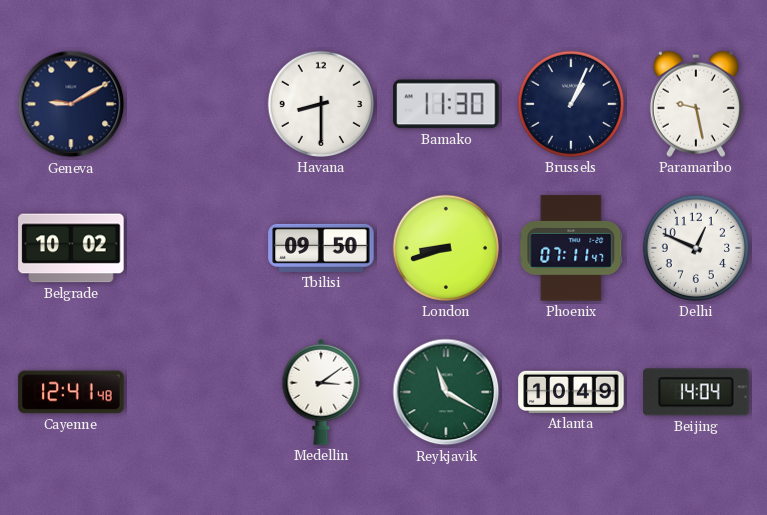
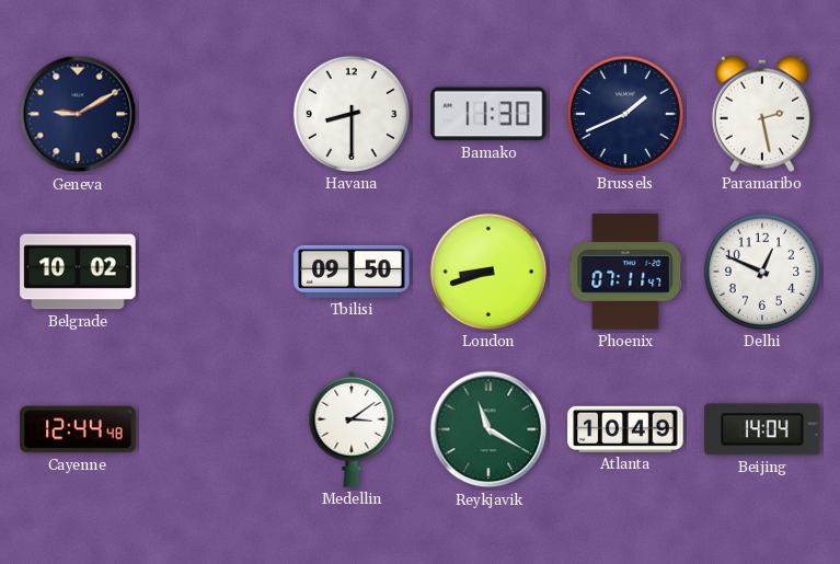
Brussels: 1:04 -> 1:41 (625, 114)
Paramaribo: 9:28 -> 2:28 (762, 114)
Cayenne: 12:41 -> 12:44 (78, 429)
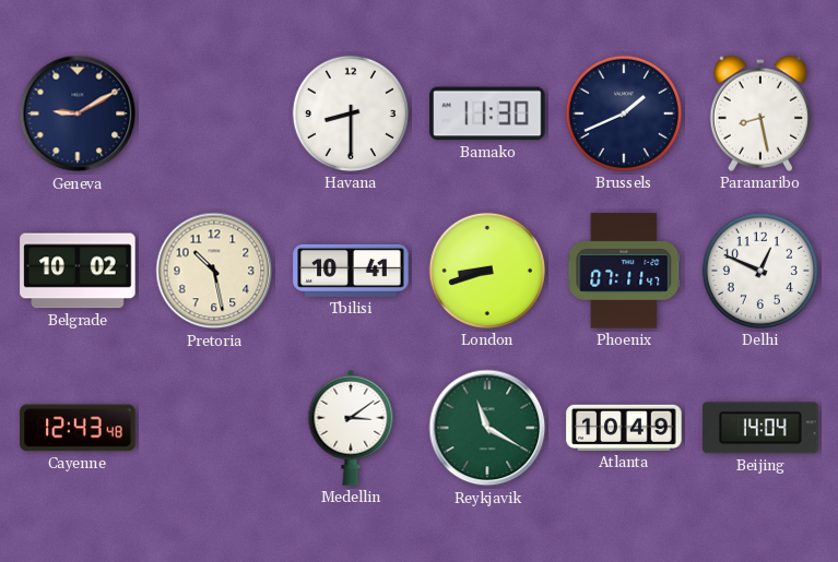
Paramaribo: 2:28 -> 8:28 (760, 113)
Pretoria: none -> 10:28 (214, 271)
Tbilisi: 09:50 -> 10:41 (351, 271)
Cayenne: 12:44 -> 12:43 (78, 428)
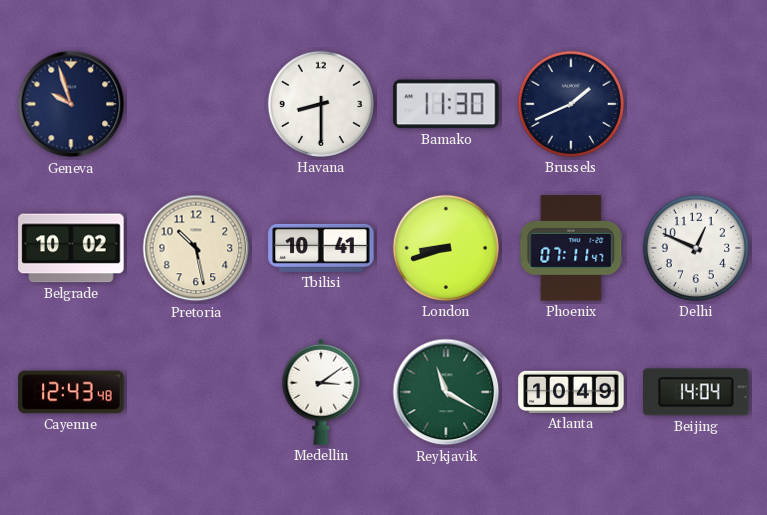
Geneva: 9:10 -> 9:57 (71, 104)
Paramaribo: 8:28 -> none (760, 113)
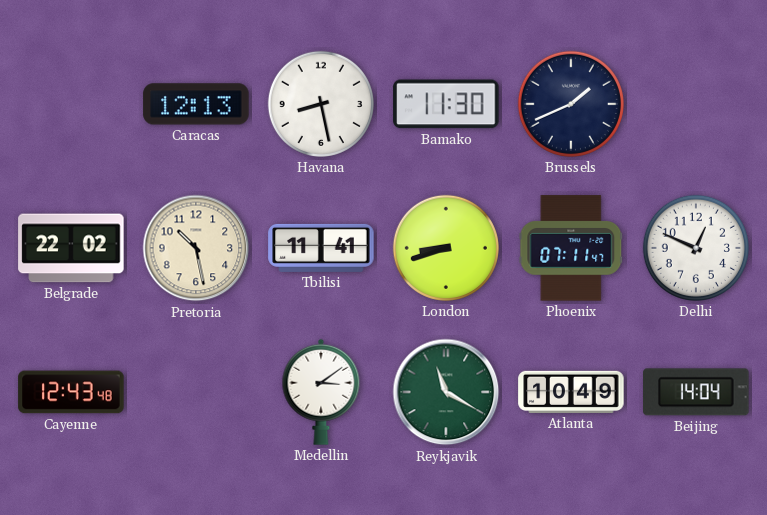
Geneva: 9:57 -> none (71, 104)
Caracas: none -> 12:13 (196, 104)
Havana: 8:30 -> 8:28 (321, 104)
Belgrade: 10:02 -> 22:02 (71, 248)
Tbilisi: 10:41 -> 11:41 (321, 248)
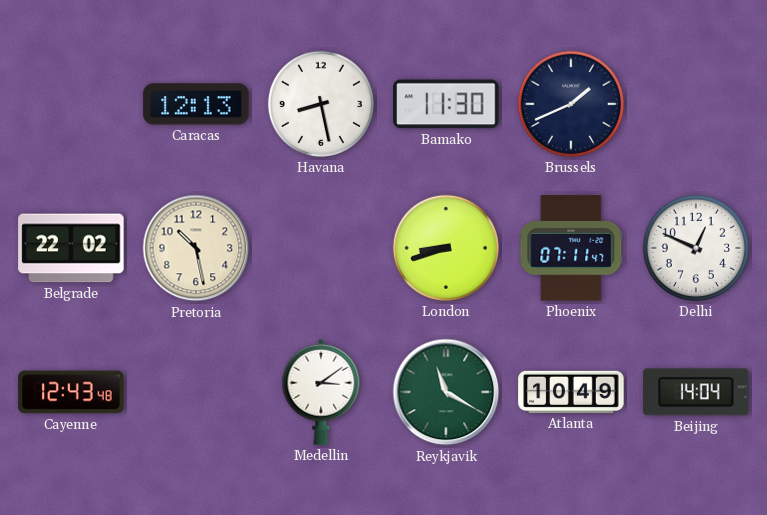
Tbilisi: 11:41 -> none (321, 248)
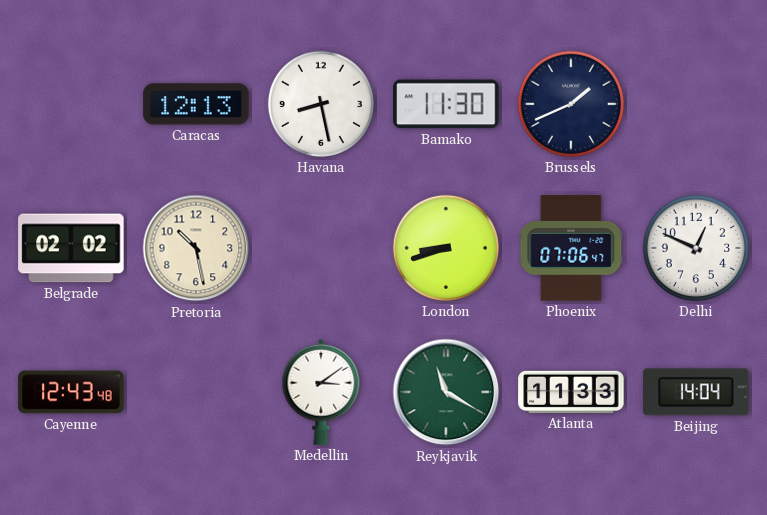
Belgrade: 22:02 -> 02:02 (71, 248)
Phoenix: 07:11 -> 07:06 (571, 248)
Atlanta: 10:49 -> 11:33 (571, 392)
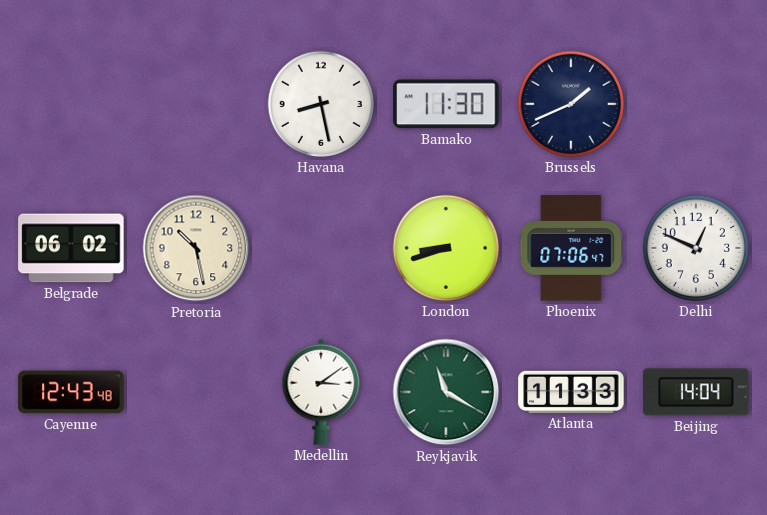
Caracas: 12:13 -> none (196, 104)
Belgrade: 02:02 -> 06:02 (71, 248)
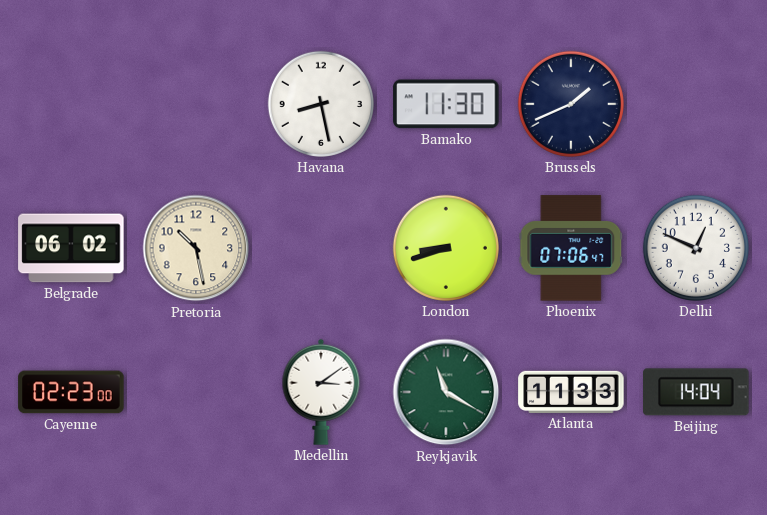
Cayenne: 12:43 -> 02:23 (71, 392)
